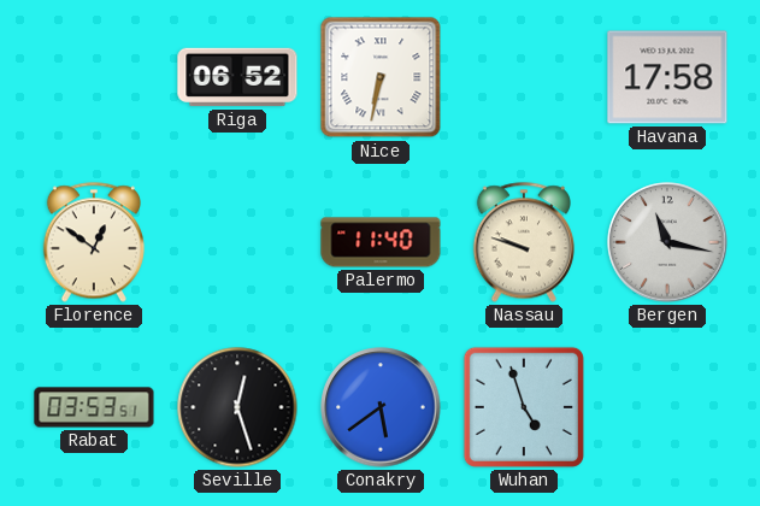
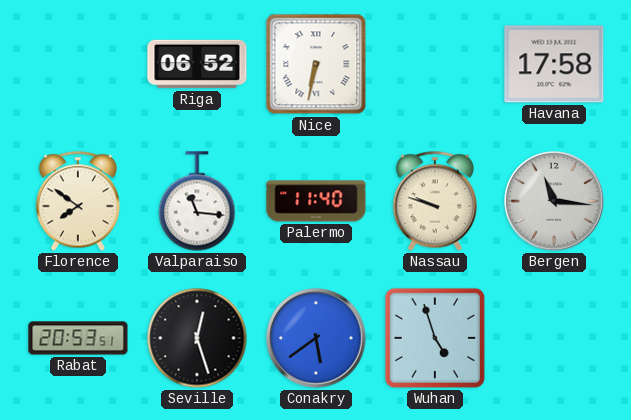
Florence: 12:51 -> 7:51 (78, 201)
Valparaiso: none -> 11:16 (197, 201)
Bergen: 11:17 -> 11:16 (554, 201)
Rabat: 03:53 -> 20:53 (78, 338)
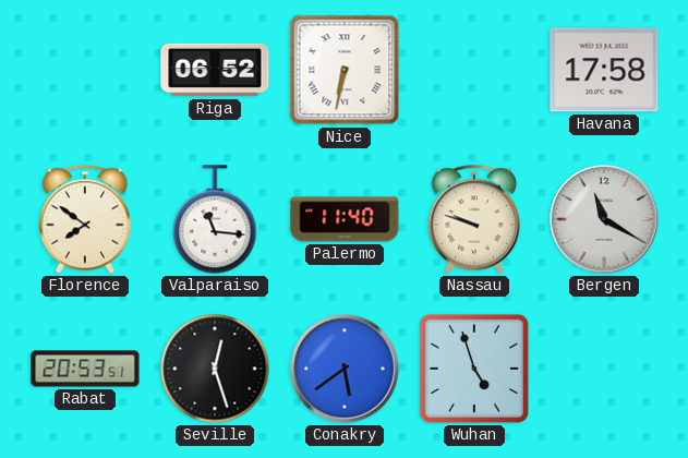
Bergen: 11:16 -> 11:20 (604, 219)
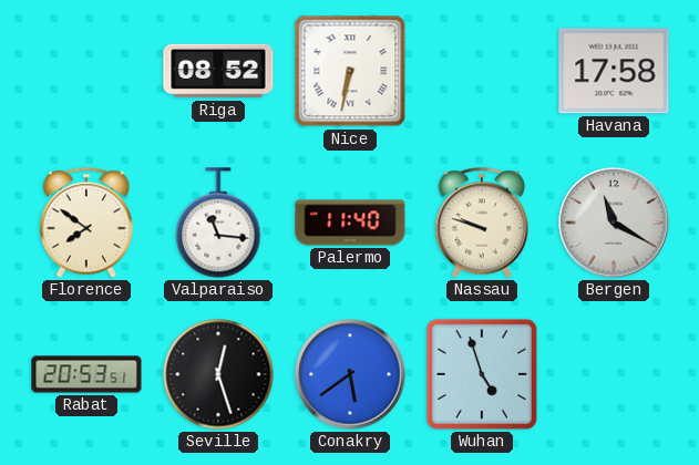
Riga: 06:52 -> 08:52 (218, 71)
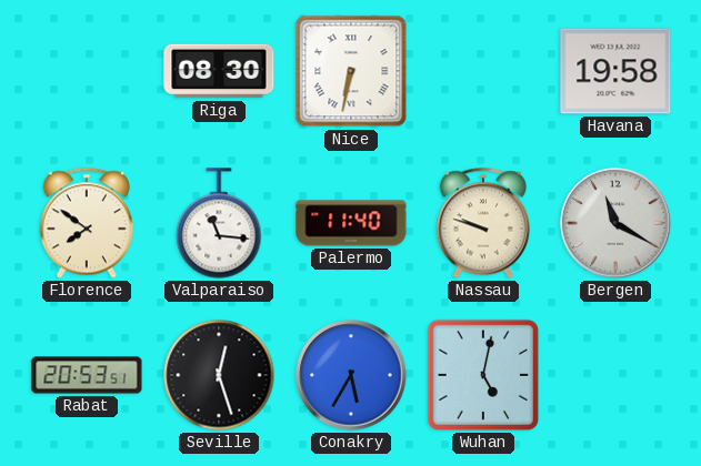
Riga: 08:52 -> 08:30 (219, 71)
Havana: 17:58 -> 19:58 (615, 71)
Conakry: 5:39 -> 5:35 (351, 375)
Wuhan: 4:57 -> 5:02 (483, 375)
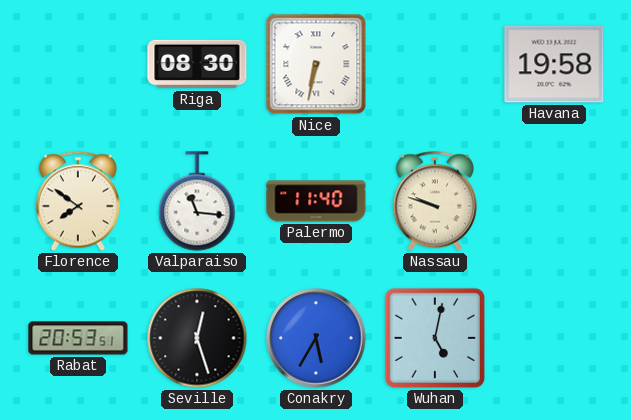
Bergen: 11:20 -> none (615, 223)
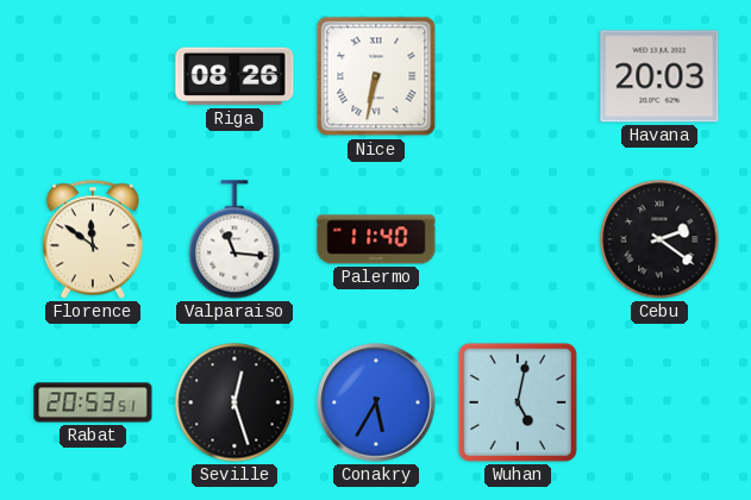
Riga: 08:30 -> 08:26 (234, 76)
Havana: 19:58 -> 20:03 (659, 76)
Florence: 7:51 -> 11:51 (93, 239)
Nassau: 9:48 -> none (435, 201)
Cebu: none -> 2:21 (659, 239)
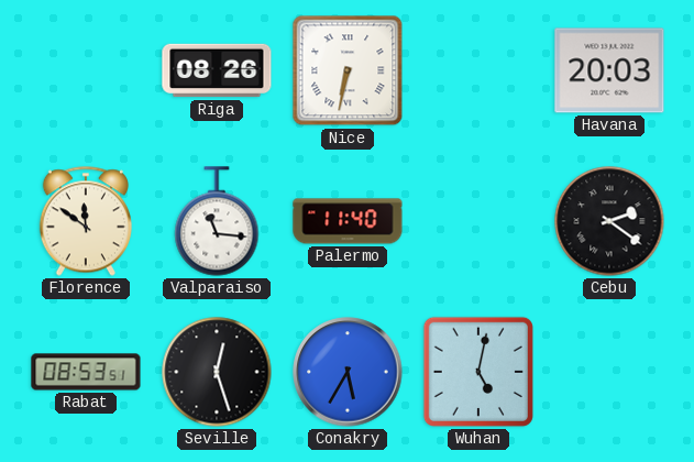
Rabat: 20:53 -> 08:53 (86, 372)
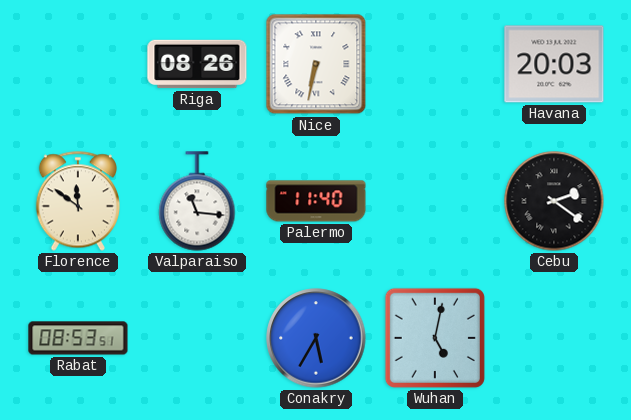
Seville: 12:27 -> none (217, 372)
